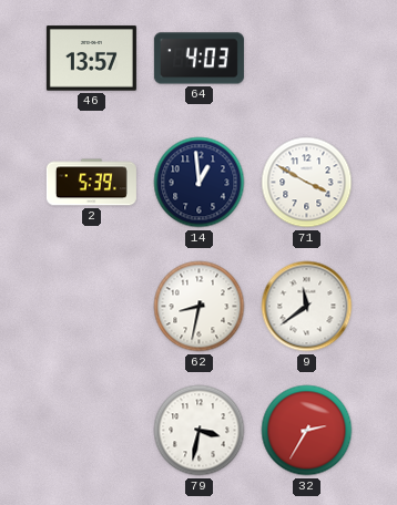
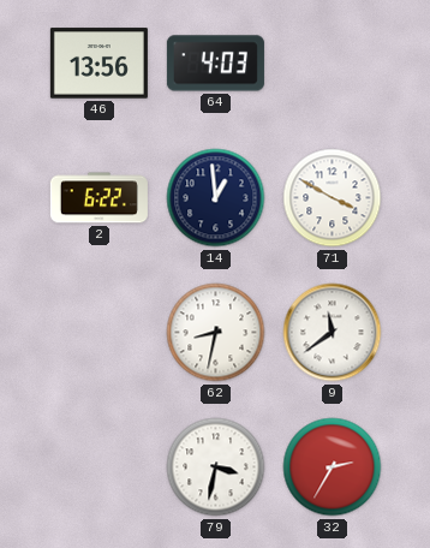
46: 13:57 -> 13:56 (98, 64)
2: 5:39 -> 6:22 (98, 198)
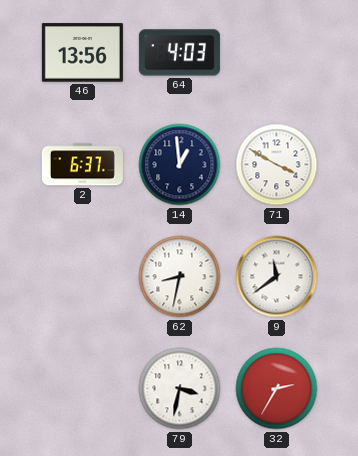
2: 6:22 -> 6:37 (82, 165)
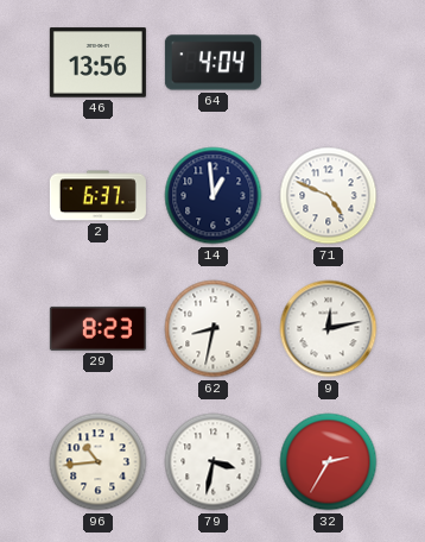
64: 4:03 -> 4:04 (213, 63)
71: 3:50 -> 4:49 (329, 196)
29: none -> 8:23 (97, 328)
9: 11:39 -> 12:13 (329, 329)
96: none -> 10:44 (99, 462)
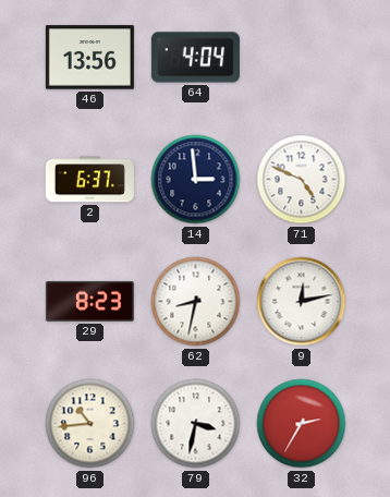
14: 12:59 -> 2:59 (196, 180)
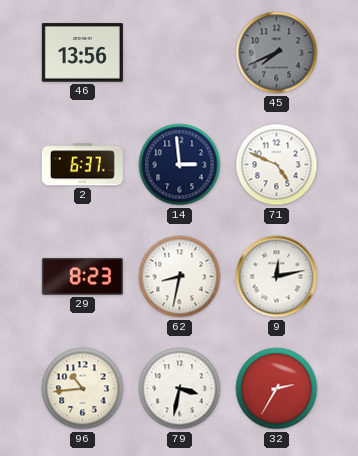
64: 4:04 -> none (195, 58)
45: none -> 7:41 (277, 53)
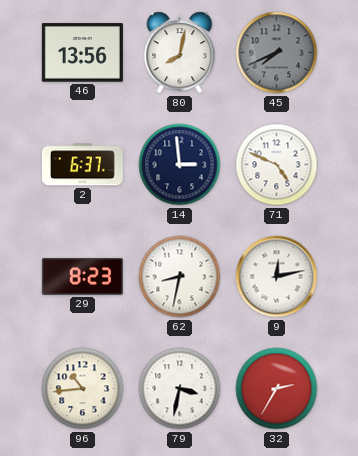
80: none -> 8:02 (180, 53)
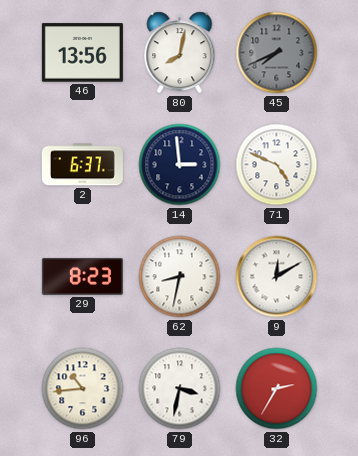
9: 12:13 -> 12:10 (277, 277)
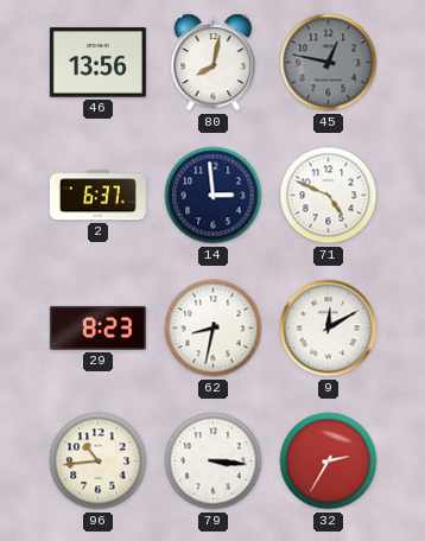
45: 7:41 -> 12:47 (329, 63)
79: 3:32 -> 3:16 (214, 462)
